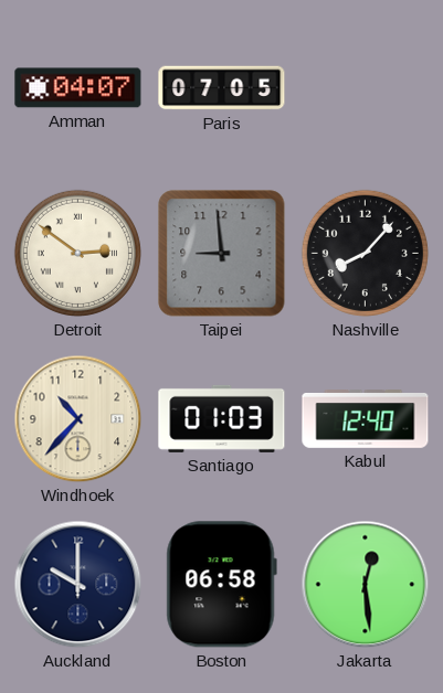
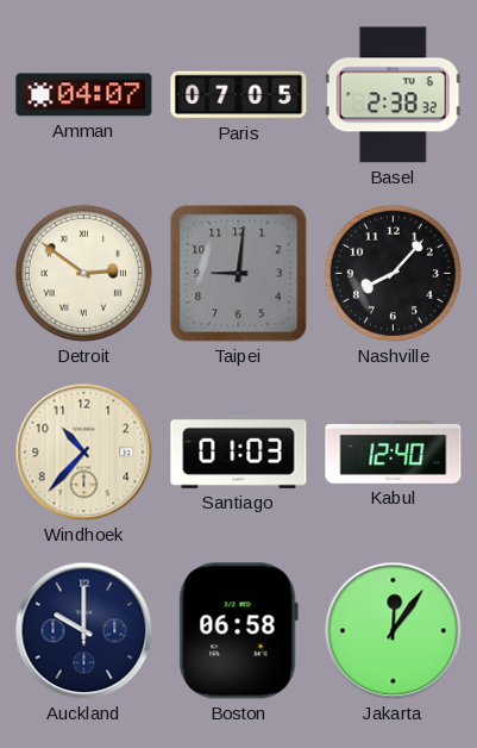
Basel: none -> 2:38 (393, 95)
Taipei: 8:59 -> 9:01 (239, 274)
Jakarta: 12:29 -> 12:06 (394, 631)
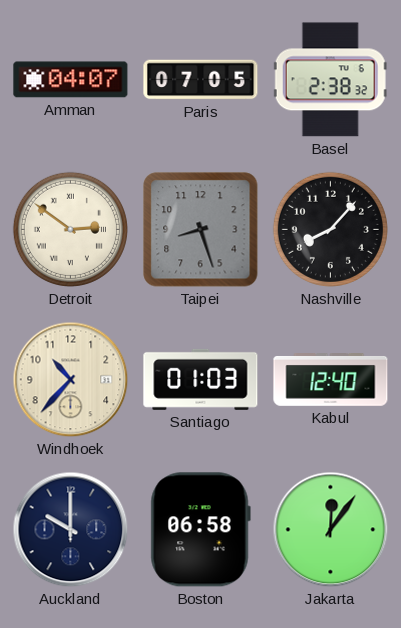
Taipei: 9:01 -> 8:27 (201, 230)
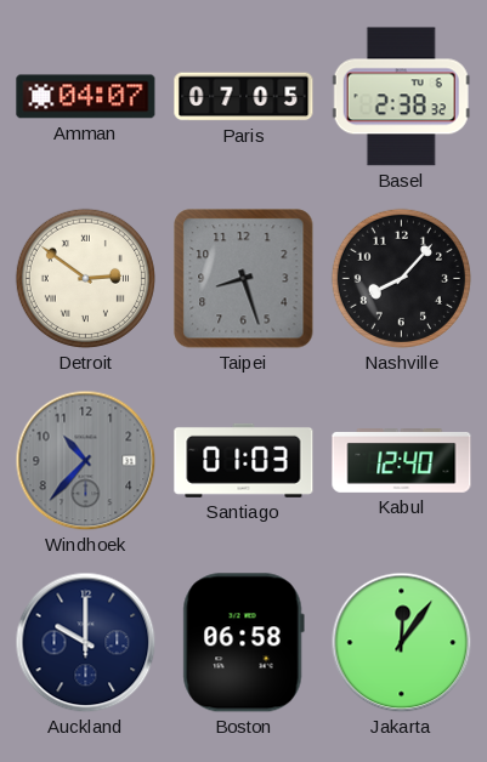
Windhoek dial: cream -> grey (86, 461)
